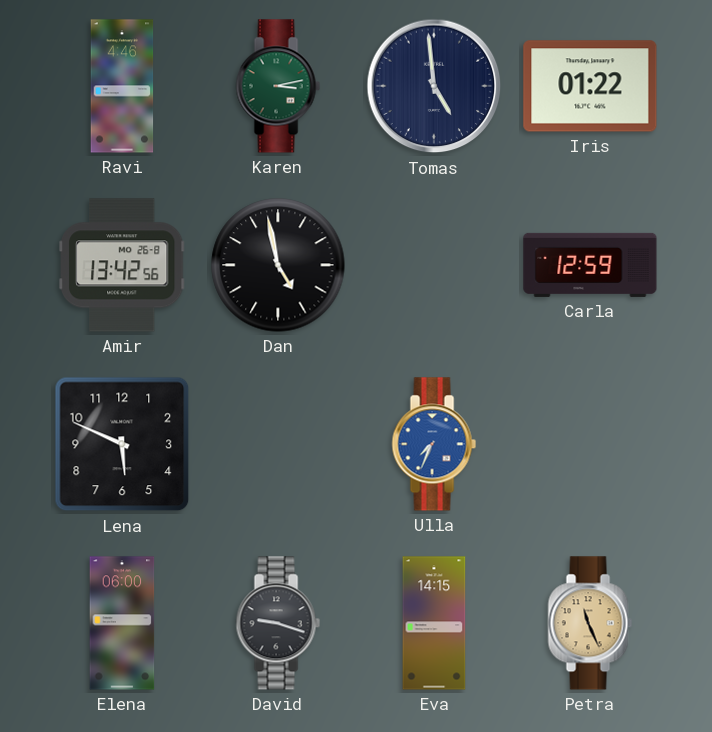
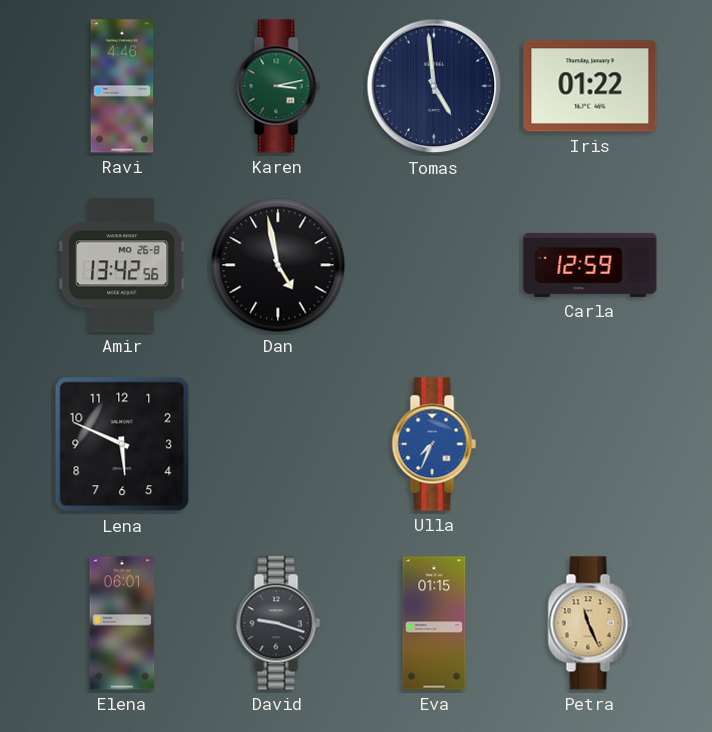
Elena: 06:00 -> 06:01 (122, 623)
Eva: 14:15 -> 01:15 (434, 623)
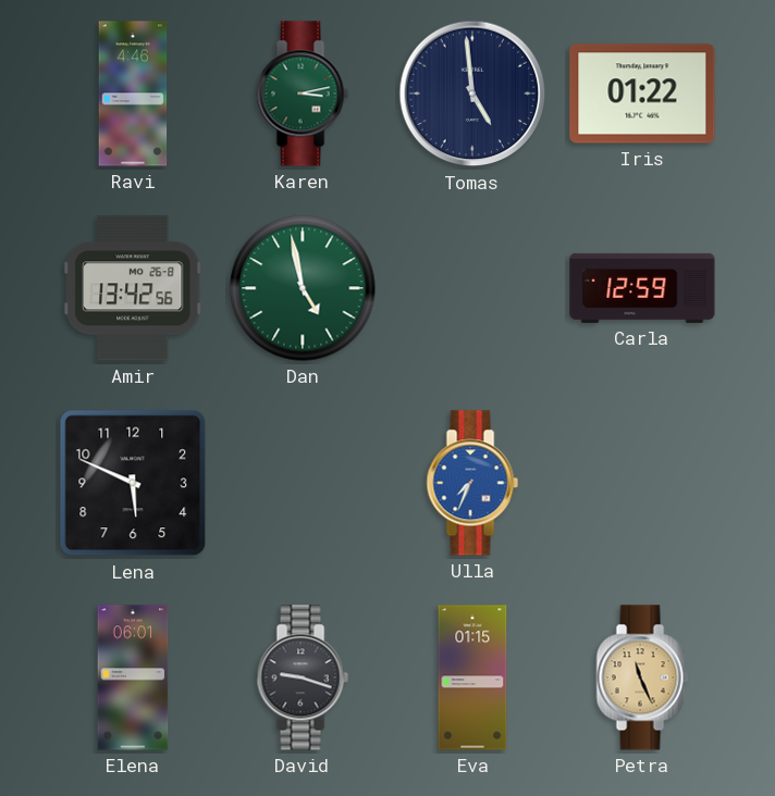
Dan dial: black -> green (303, 288)
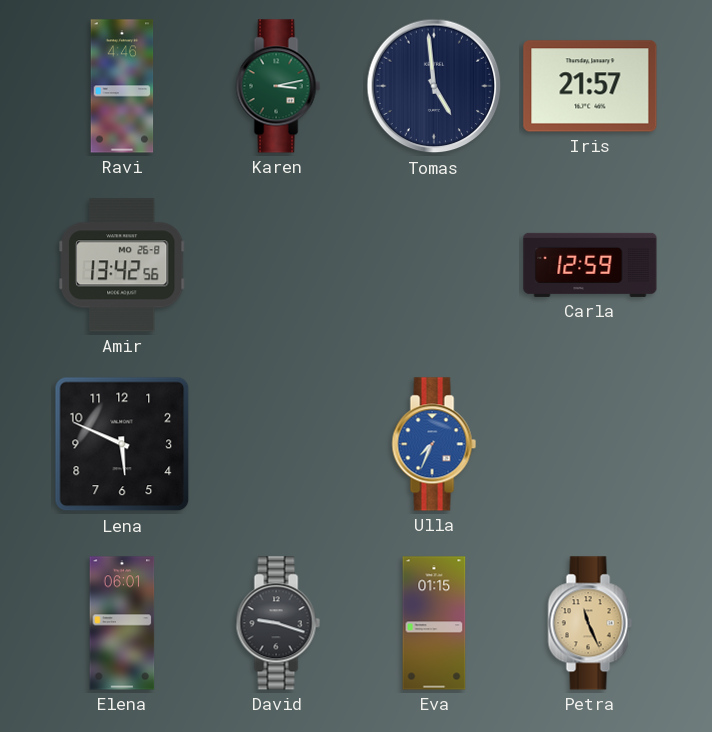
Iris: 01:22 -> 21:57 (590, 86)
Dan: 4:58 -> none (303, 288)
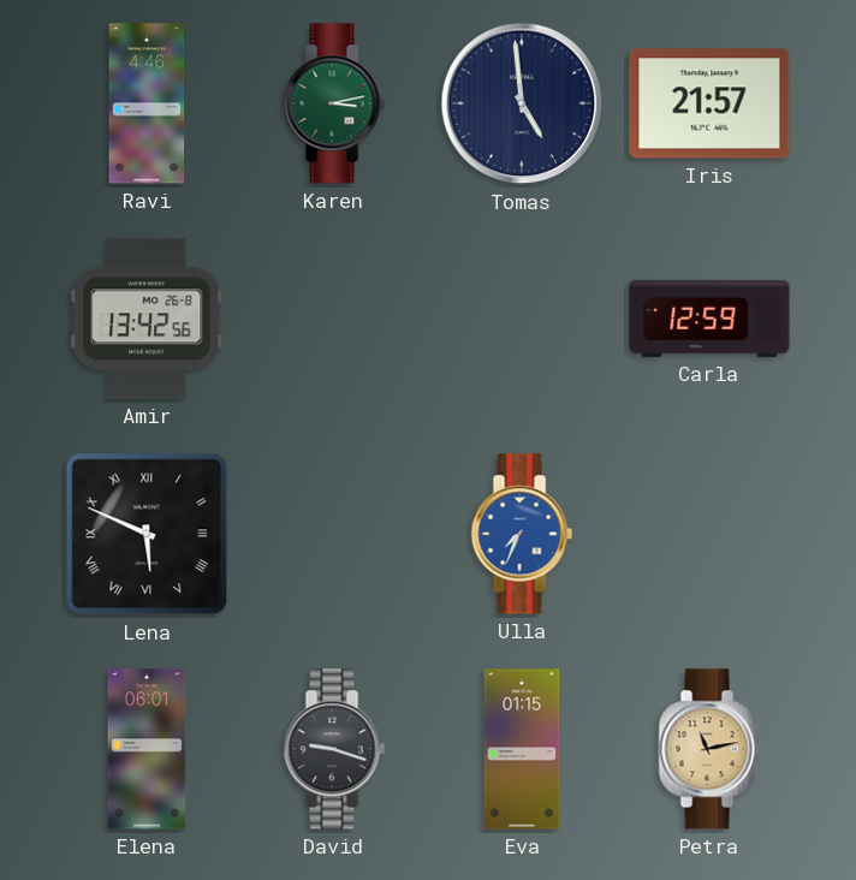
Lena numerals: Arabic -> Roman (147, 534)
Petra: 11:26 -> 11:13 (709, 749)
